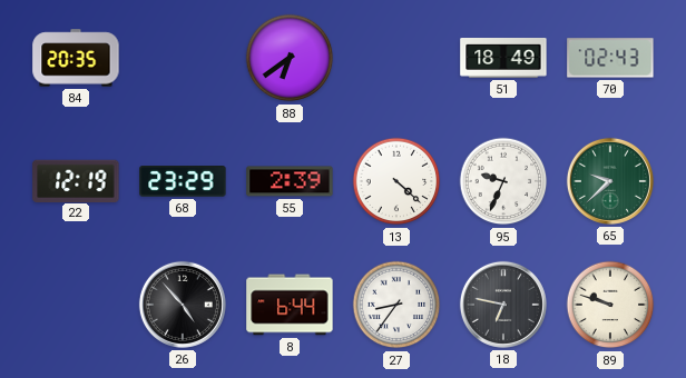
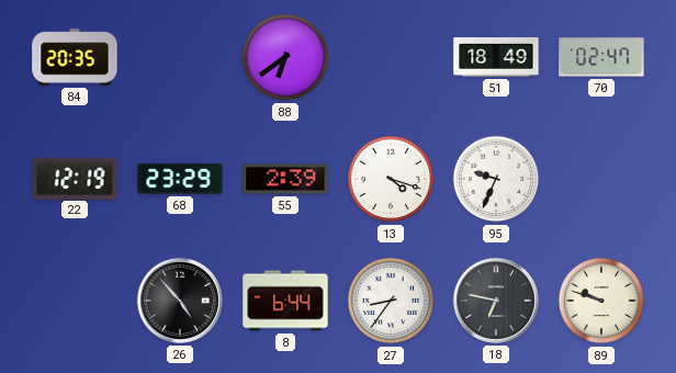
70: 02:43 -> 02:47 (601, 57)
13: 4:22 -> 4:18 (391, 179)
65: 9:38 -> none (610, 181)
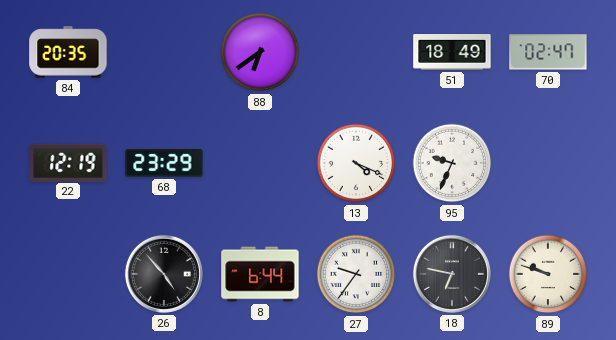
55: 2:39 -> none (285, 179)
13: 4:18 -> 4:19 (356, 163)
27: 8:36 -> 9:36 (356, 274)
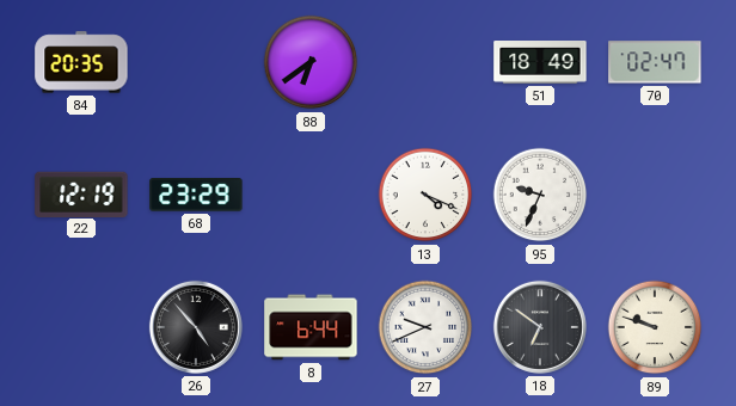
27: 9:36 -> 9:41 (425, 327)
18: 6:47 -> 6:51 (540, 327)
